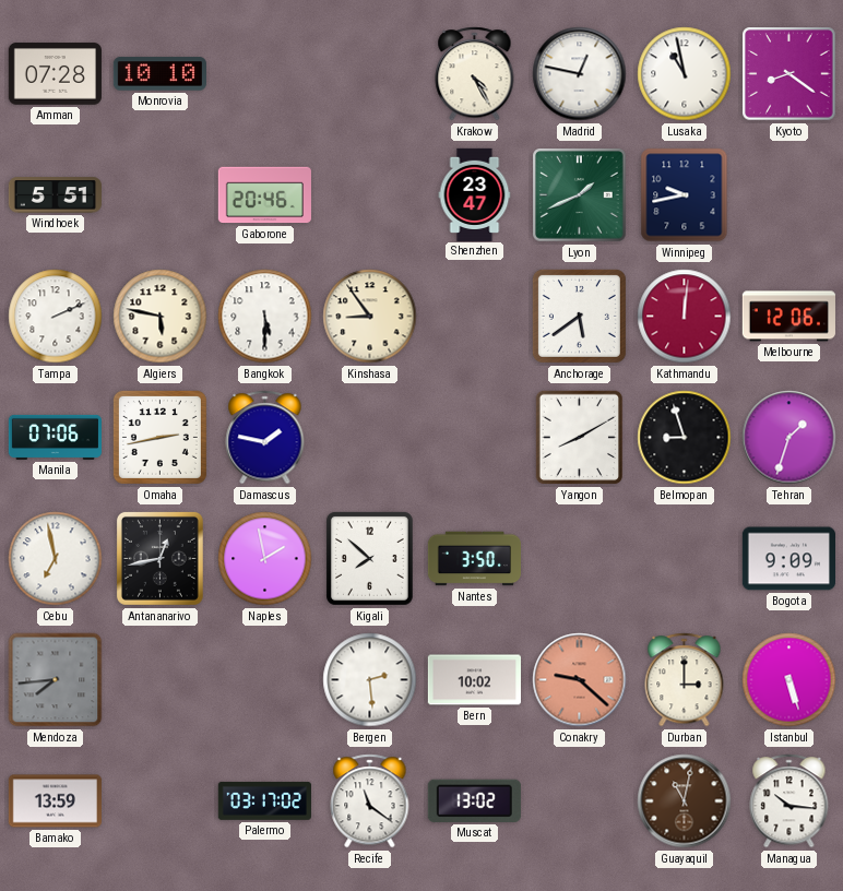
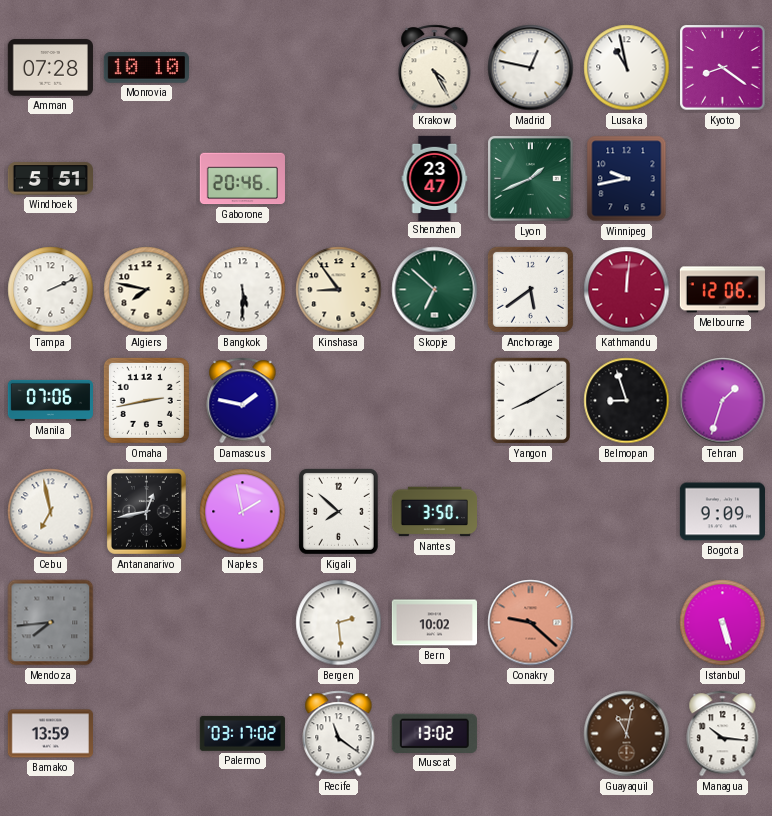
Algiers: 5:47 -> 7:47 (147, 290)
Skopje: none -> 6:52 (435, 290)
Durban: 3:00 -> none (685, 680)
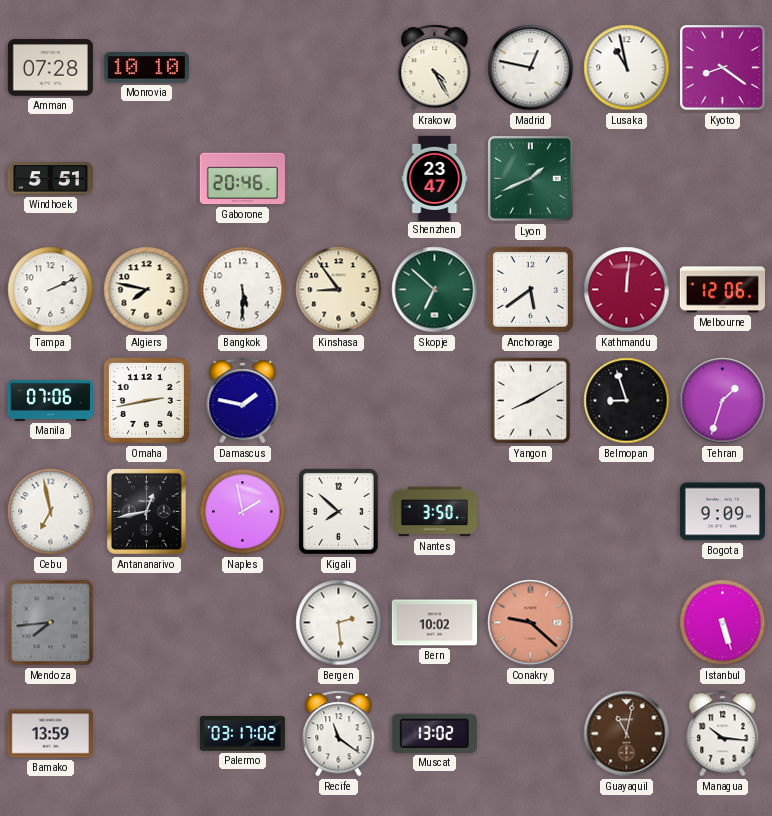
Winnipeg: 9:43 -> none (627, 179)
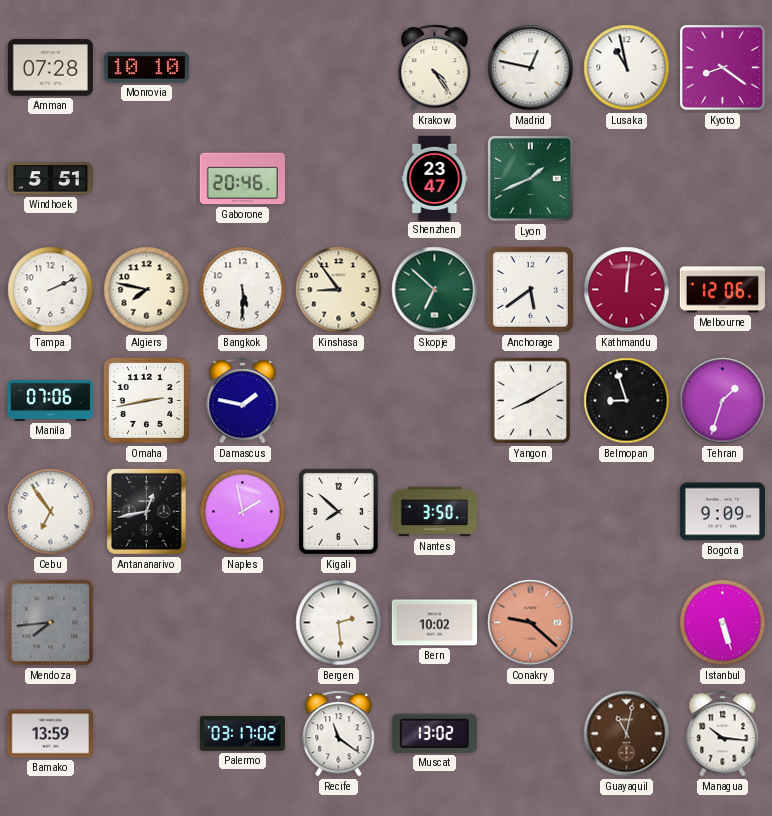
Krakow: 4:25 -> 4:24 (435, 68)
Cebu: 6:58 -> 6:54 (51, 512)
